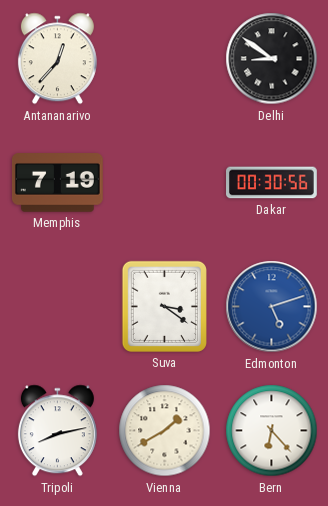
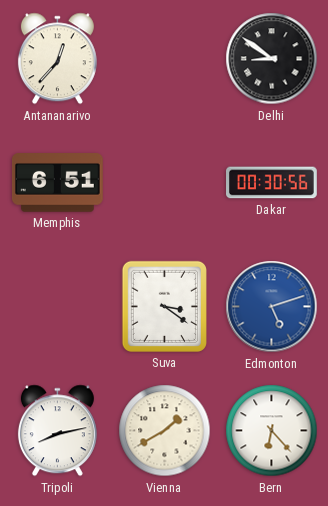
Memphis: 7:19 -> 6:51 (58, 183)
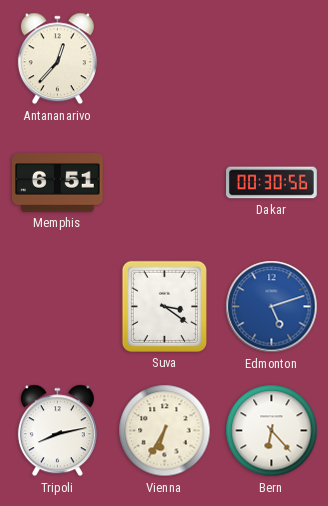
Delhi: 8:51 -> none (272, 59)
Vienna: 1:40 -> 6:35 (165, 431)
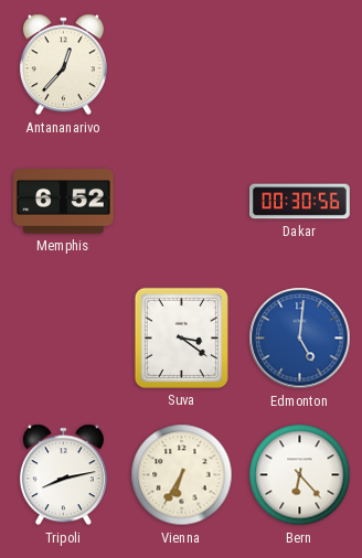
Memphis: 6:51 -> 6:52 (64, 202)
Edmonton: 5:12 -> 5:01 (300, 339)
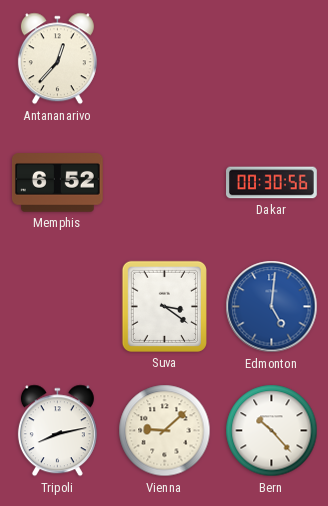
Vienna: 6:35 -> 9:08 (165, 431)
Bern: 6:23 -> 10:23 (272, 431)
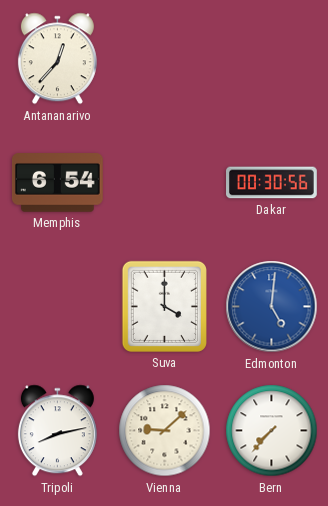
Memphis: 6:52 -> 6:54 (58, 183)
Suva: 3:21 -> 4:00 (164, 306)
Bern: 10:23 -> 7:37 (272, 431)
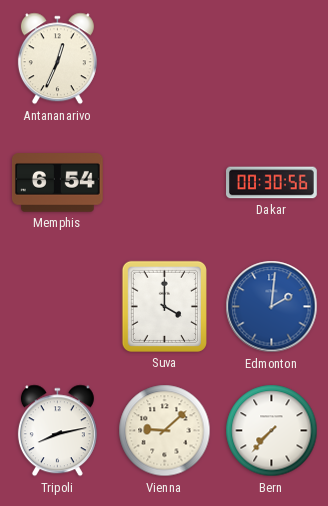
Antananarivo: 12:37 -> 12:34 (57, 59)
Edmonton: 5:01 -> 2:01 (272, 307)
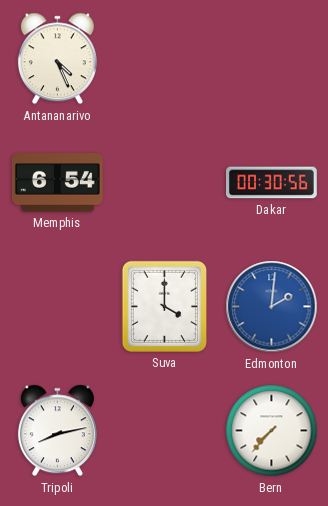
Antananarivo: 12:34 -> 4:26 (57, 59)
Vienna: 9:08 -> none (165, 431)
